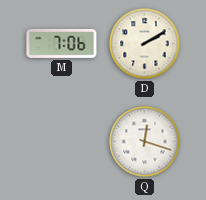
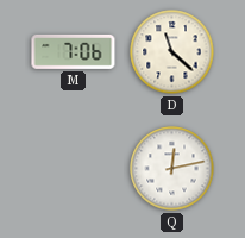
D: 2:10 -> 11:22 (172, 52)
Q: 12:18 -> 12:13 (172, 169)
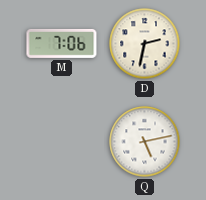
D: 11:22 -> 2:32 (145, 44)
Q: 12:13 -> 5:13 (145, 142)
